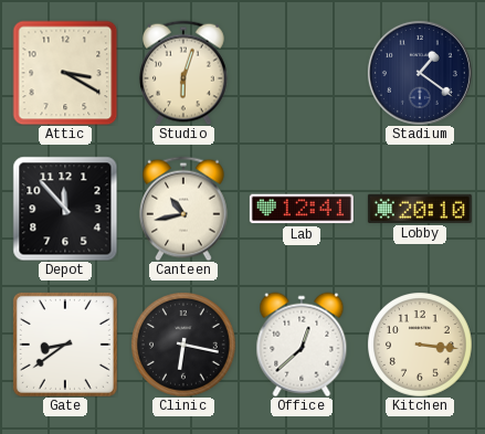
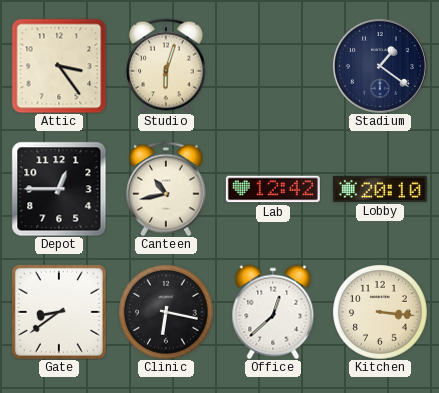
Attic: 3:20 -> 3:24 (59, 66)
Depot: 11:53 -> 12:45 (59, 189)
Lab: 12:41 -> 12:42 (273, 189)
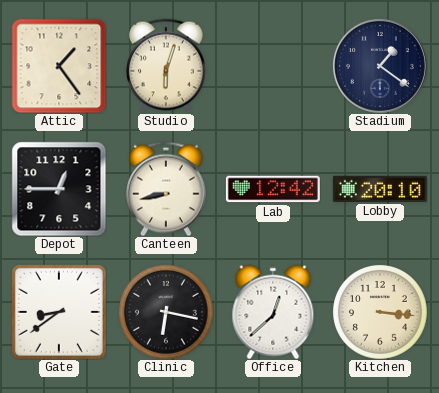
Attic: 3:24 -> 1:24 (59, 66)
Canteen: 10:43 -> 8:43 (167, 189)
